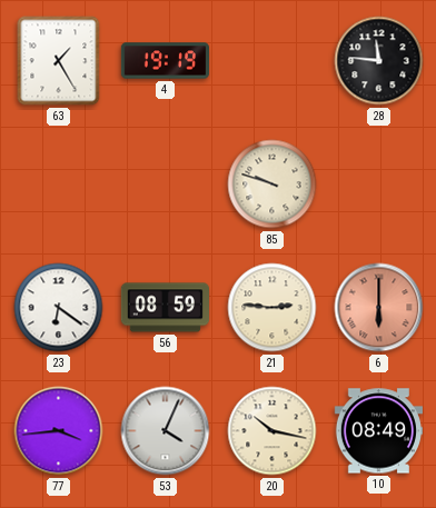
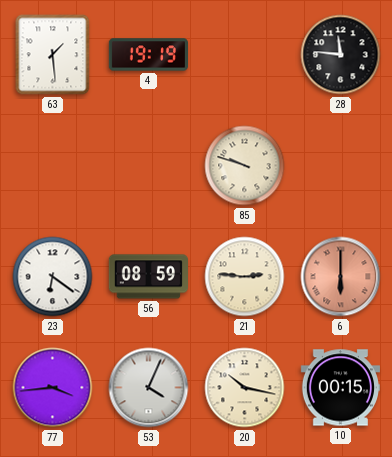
63: 1:25 -> 1:29 (53, 55)
10: 08:49 -> 00:15 (340, 388)
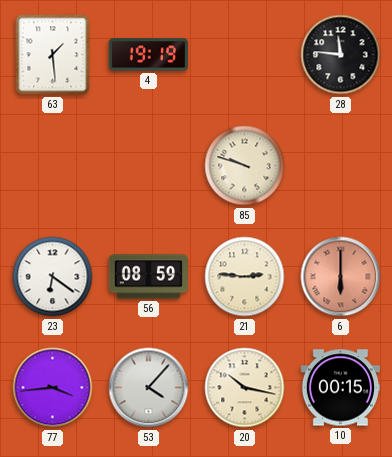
53: 4:04 -> 4:07 (149, 388)
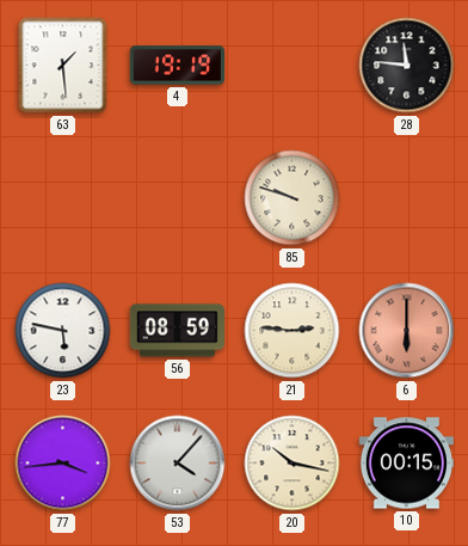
23: 6:21 -> 5:47 (63, 331)
